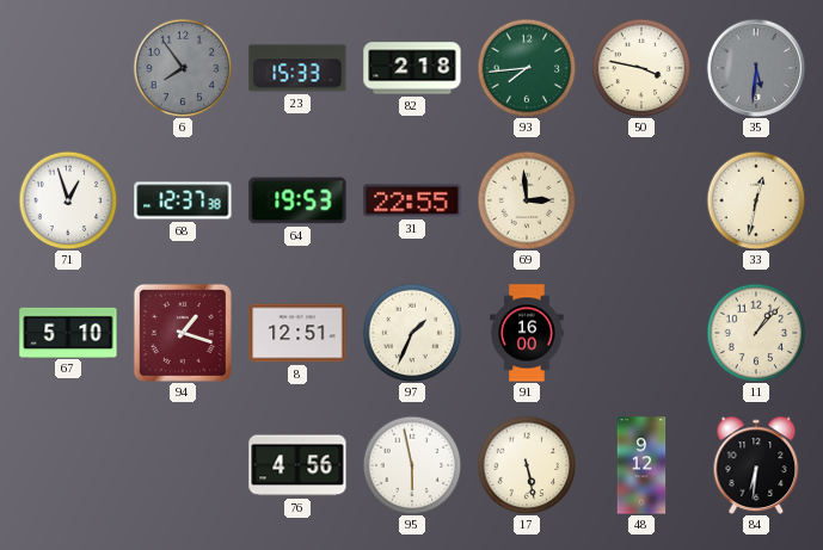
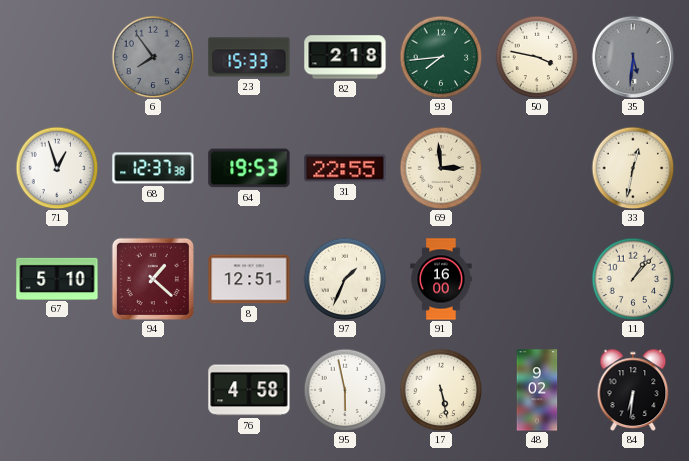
94: 1:18 -> 1:22 (153, 279)
76: 4:56 -> 4:58 (249, 390)
48: 9:12 -> 9:02 (537, 390)
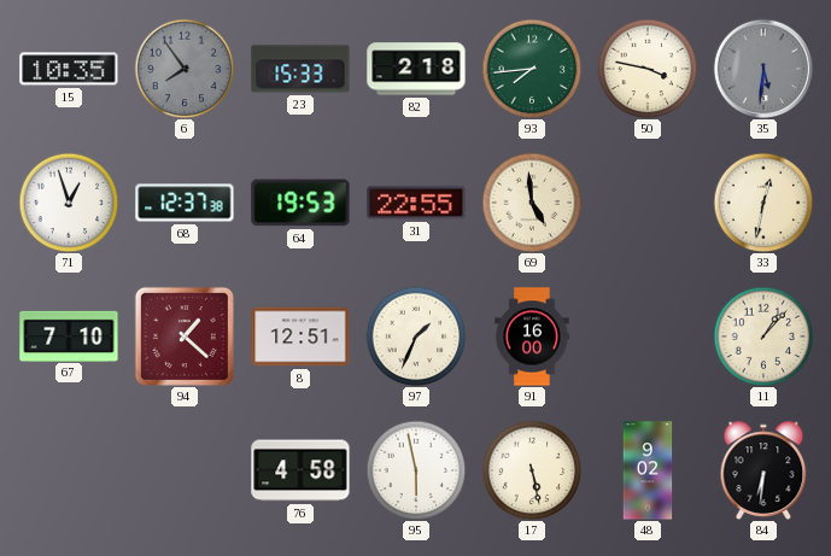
15: none -> 10:35 (69, 69)
69: 2:59 -> 4:59 (532, 203)
67: 5:10 -> 7:10 (69, 335)
